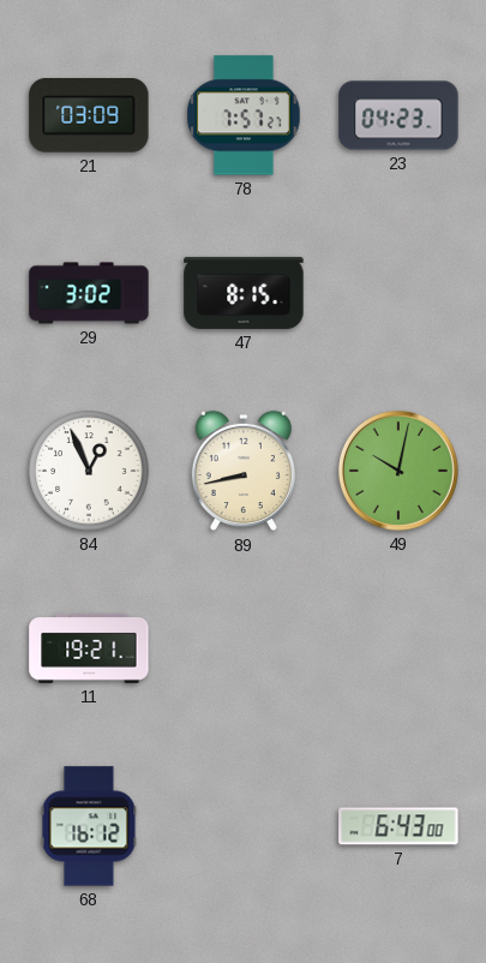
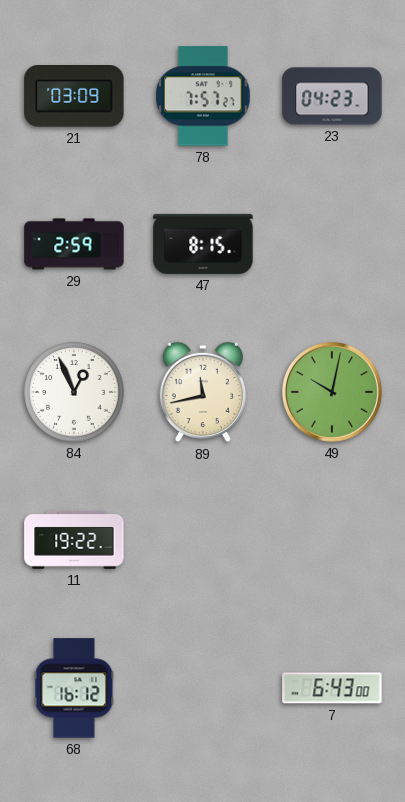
29: 3:02 -> 2:59 (74, 244)
89: 8:43 -> 11:43 (203, 392)
11: 19:21 -> 19:22 (74, 540)
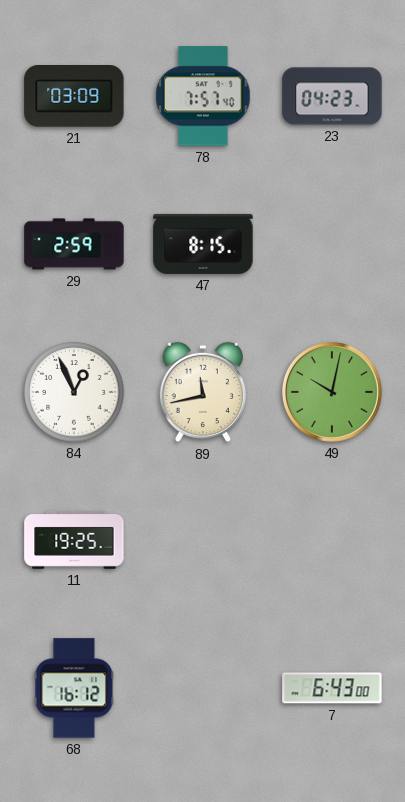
78: 7:57:27 -> 7:57:40 (203, 96)
11: 19:22 -> 19:25 (74, 540)
